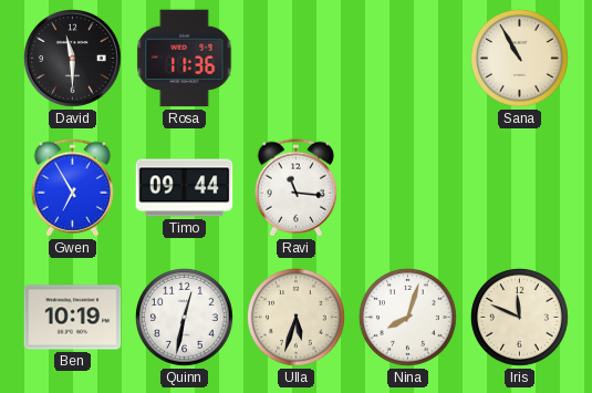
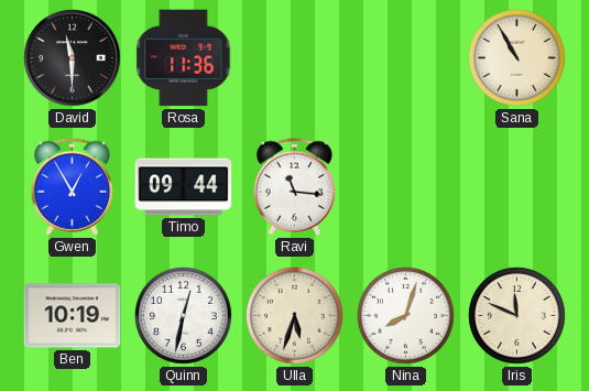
Gwen: 6:55 -> 12:55 (72, 187)
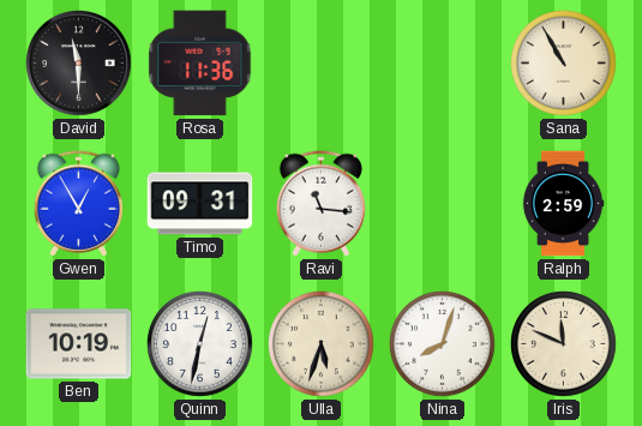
Timo: 09:44 -> 09:31 (200, 204)
Ralph: none -> 2:59 (563, 204)
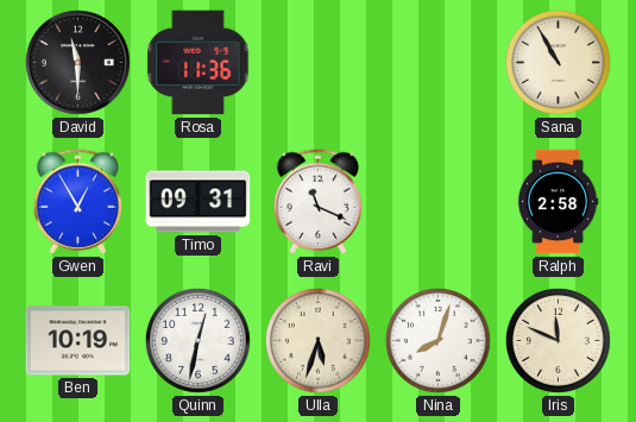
Ravi: 11:16 -> 11:19 (317, 202)
Ralph: 2:59 -> 2:58 (558, 202)
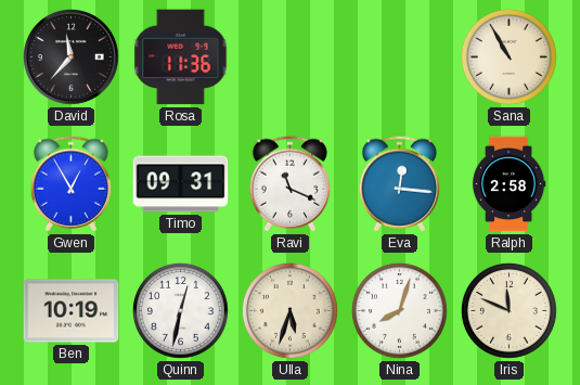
David: 11:30 -> 11:37 (72, 57)
Eva: none -> 12:16 (399, 184)
